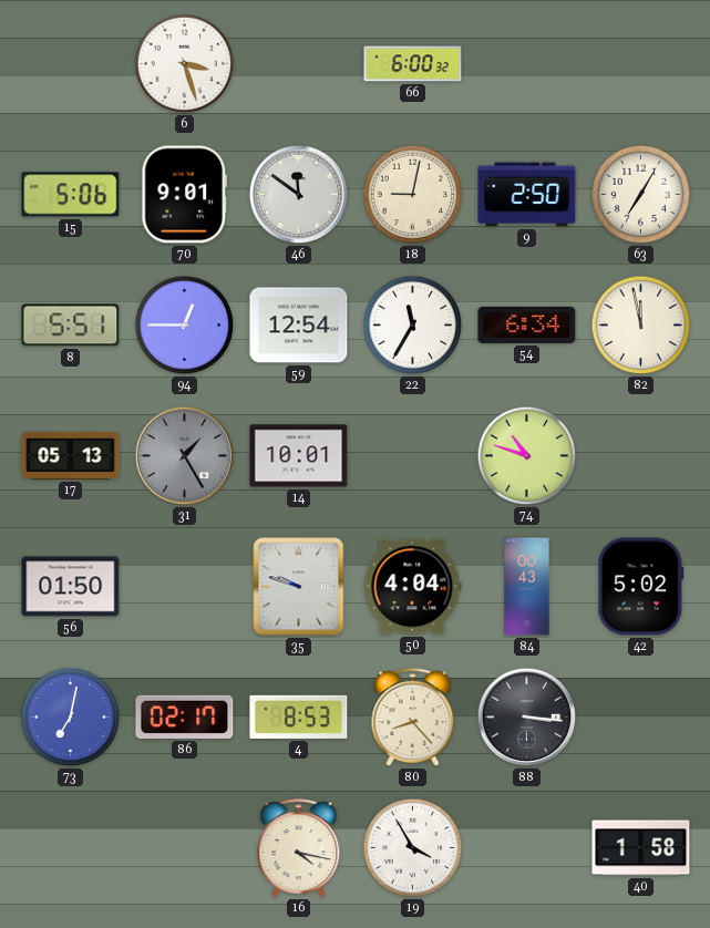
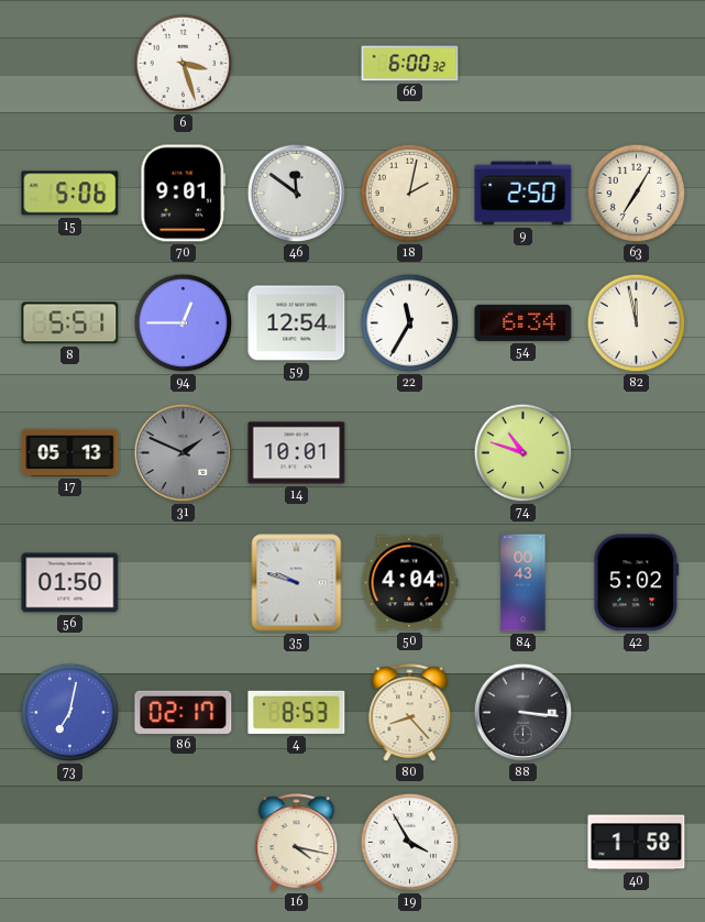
18: 9:02 -> 2:02 (410, 194)
31: 1:25 -> 1:49 (184, 453)
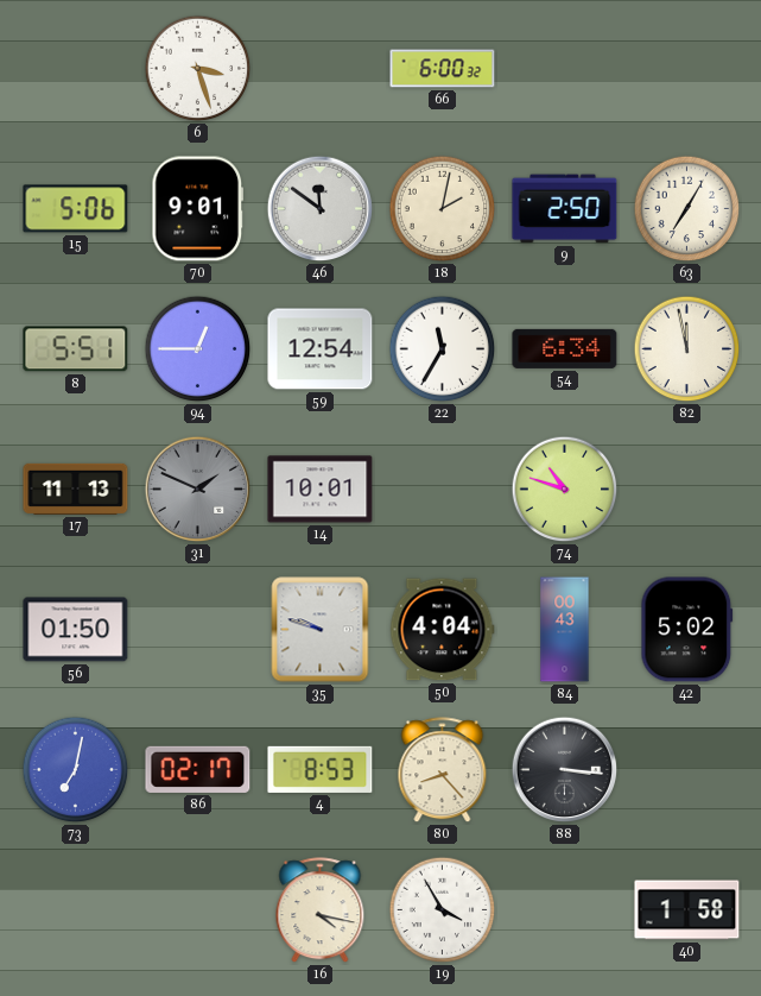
17: 05:13 -> 11:13 (76, 488)
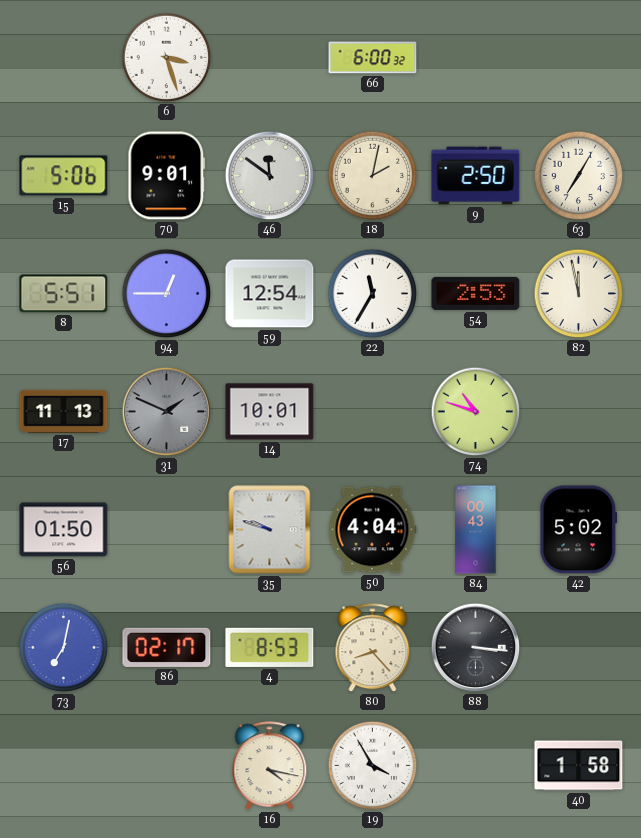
54: 6:34 -> 2:53 (476, 293)
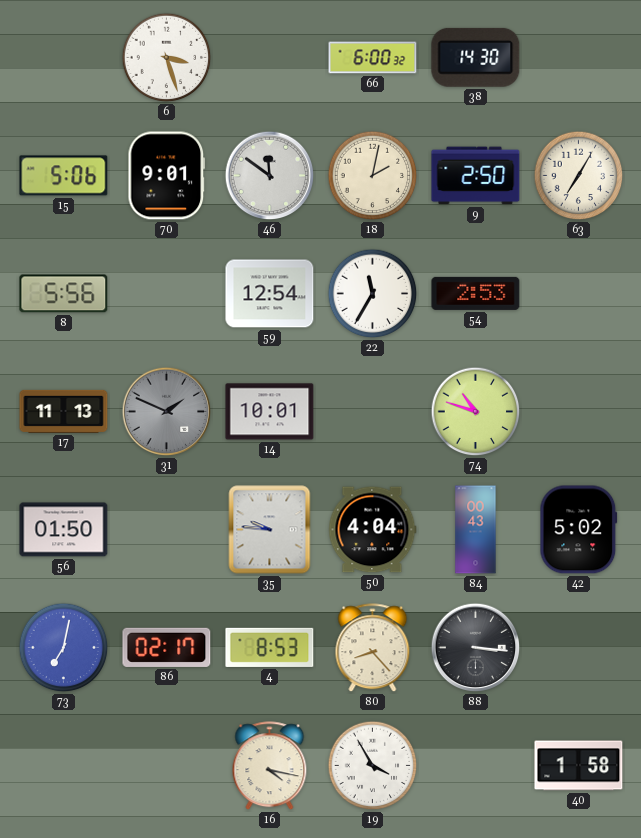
38: none -> 14:30 (476, 57)
8: 5:51 -> 5:56 (64, 294)
94: 12:45 -> none (167, 294)
82: 11:58 -> none (579, 294)
35: 9:48 -> 9:46 (270, 530)
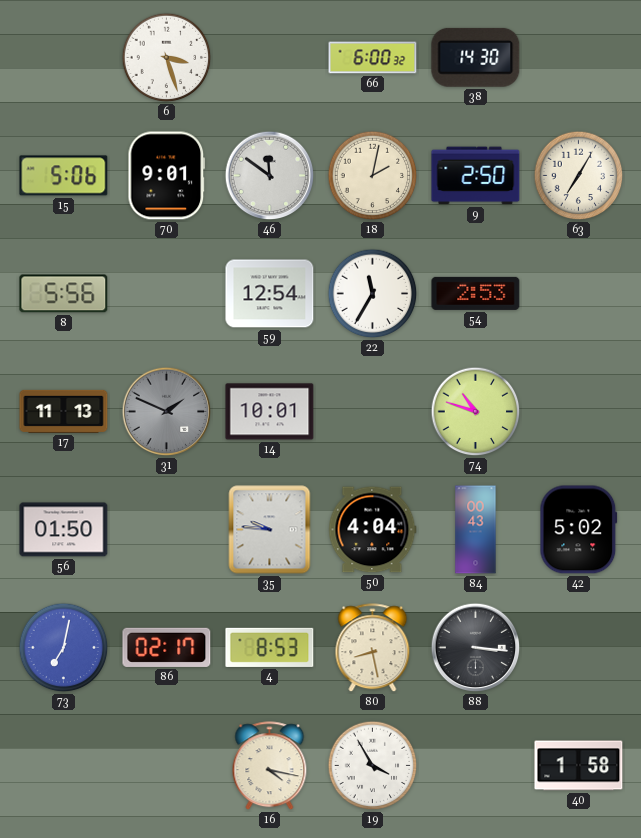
80: 8:23 -> 8:28 (373, 648)
